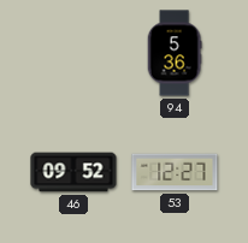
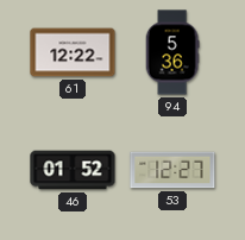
61: none -> 12:22 (73, 52)
46: 09:52 -> 01:52 (73, 170)
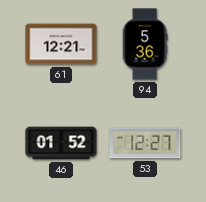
61: 12:22 -> 12:21 (61, 44)
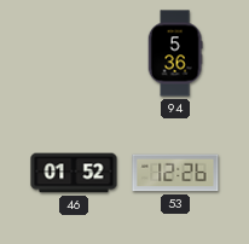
61: 12:21 -> none (61, 44)
53: 12:27 -> 12:26 (175, 173)
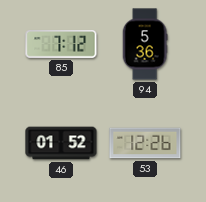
85: none -> 7:12 (61, 45)
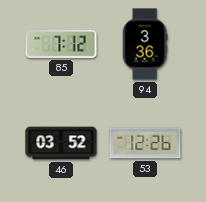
94: 5:36 -> 3:36 (145, 44)
46: 01:52 -> 03:52 (61, 143)
